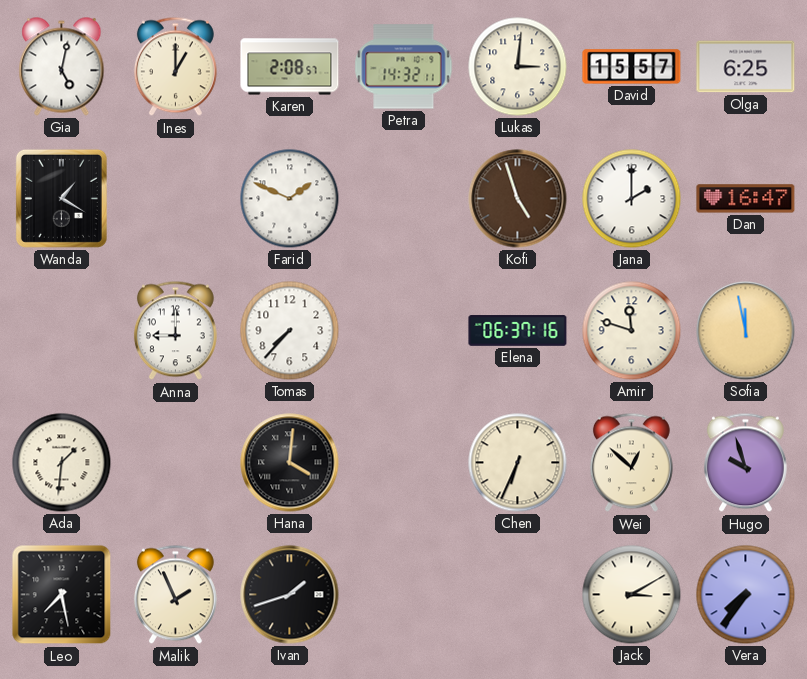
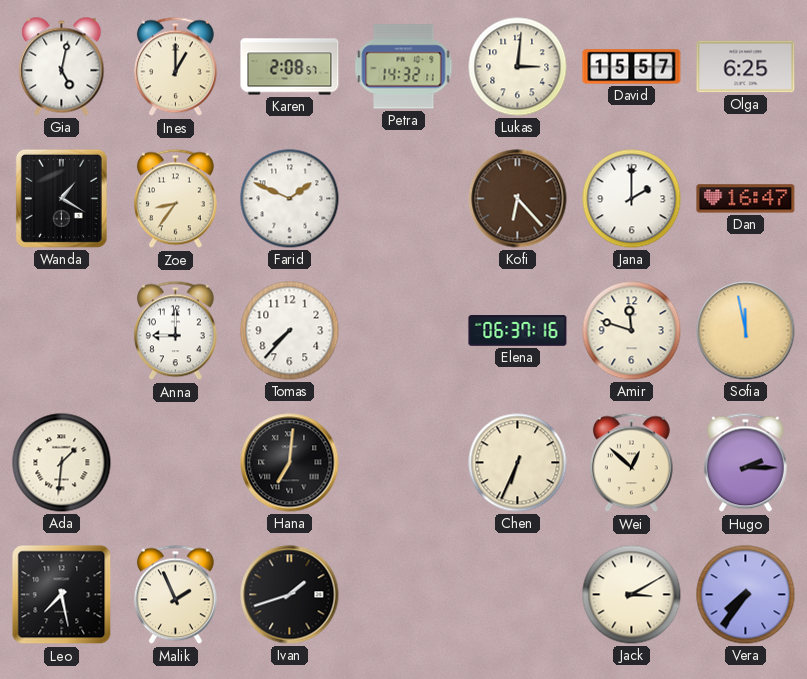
Zoe: none -> 8:36 (175, 199)
Kofi: 4:57 -> 6:23 (518, 199)
Hana: 4:01 -> 7:01 (290, 463)
Hugo: 9:57 -> 2:15 (745, 463)
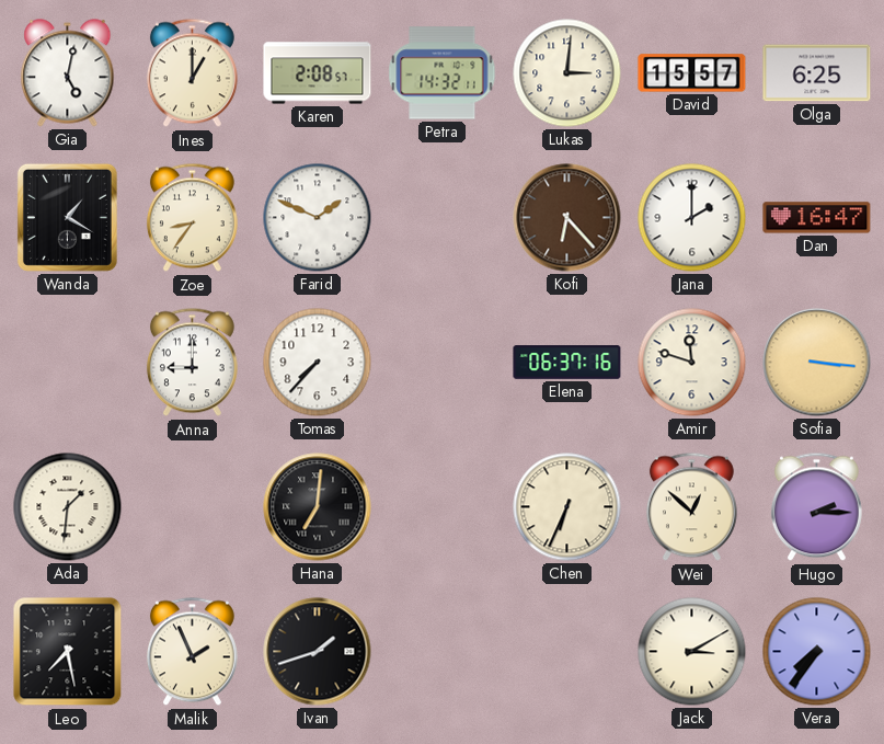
Sofia: 11:58 -> 3:16 (817, 363)
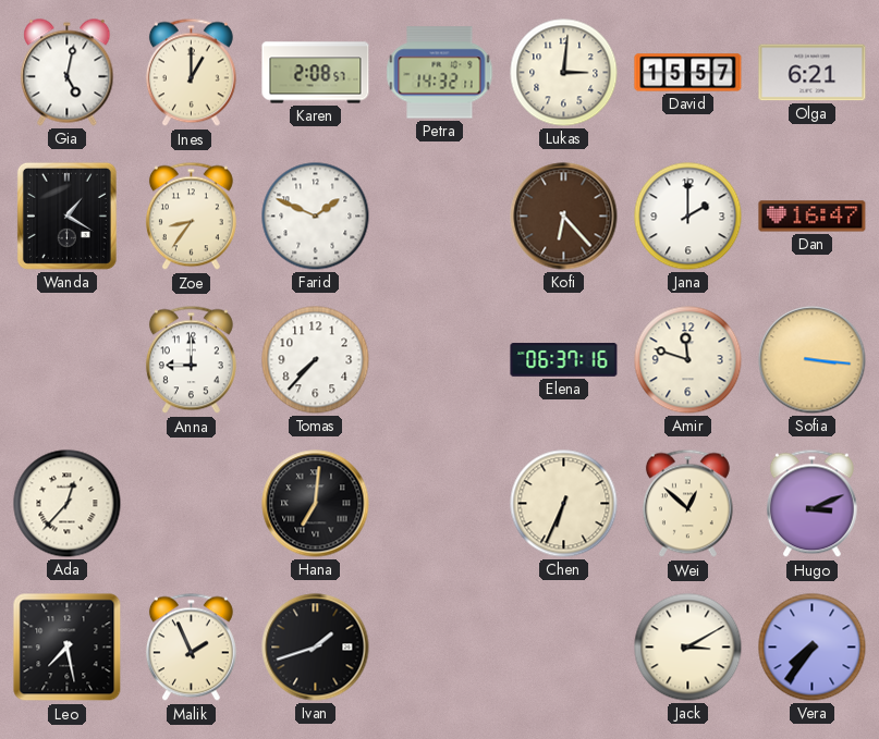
Olga: 6:25 -> 6:21 (813, 73)
Ada: 1:31 -> 12:37 (68, 504)
Hugo: 2:15 -> 3:11 (811, 504)
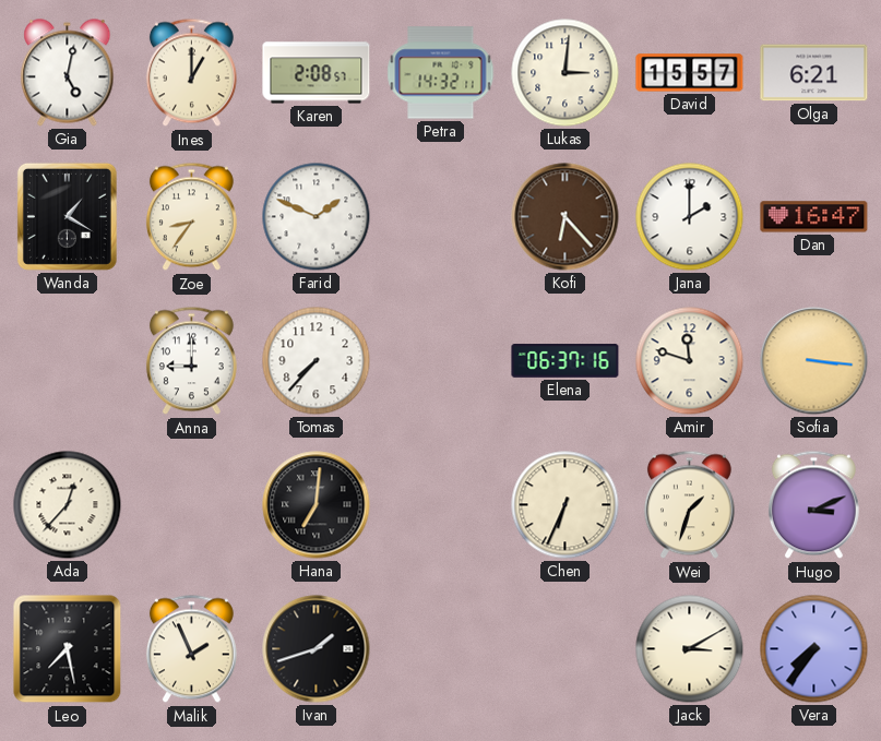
Wei: 12:52 -> 1:33 (689, 505)
